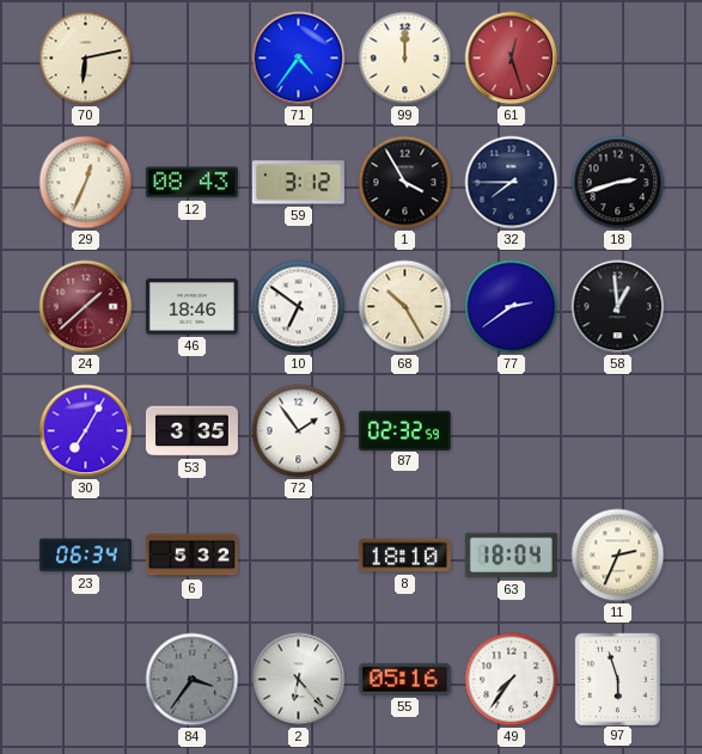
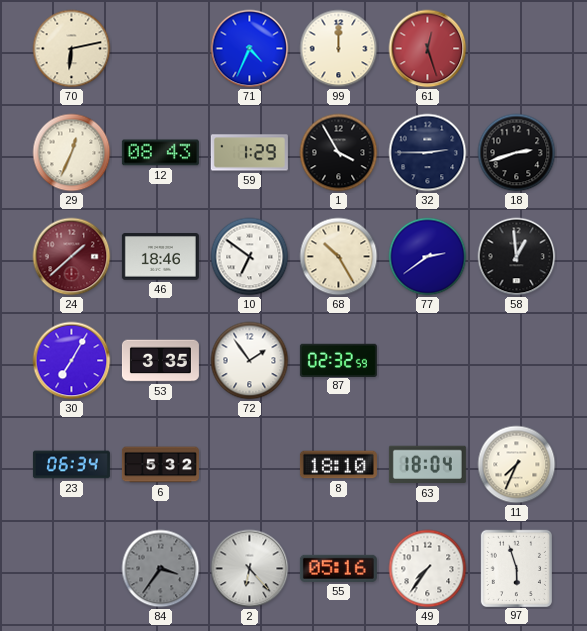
71: 4:36 -> 4:34 (250, 49)
59: 3:12 -> 1:29 (249, 153)
32: 7:45 -> 2:45 (428, 153)
11: 2:34 -> 7:34 (517, 465)
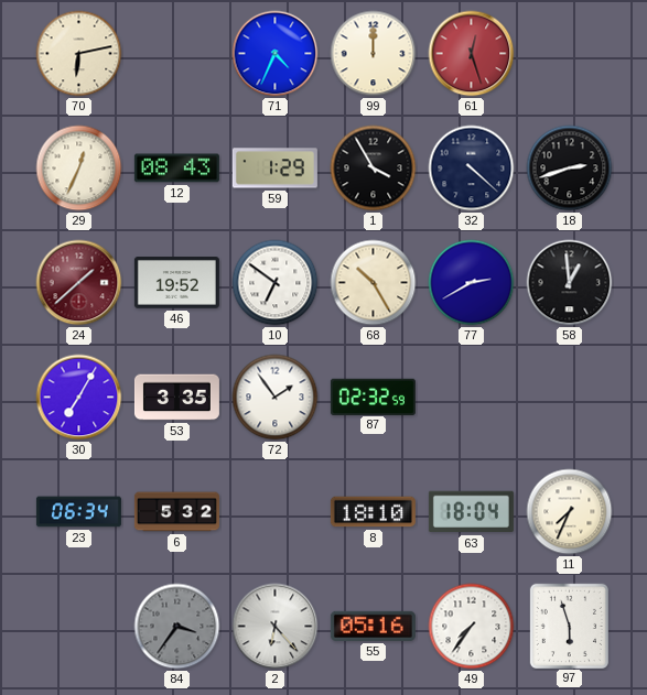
32: 2:45 -> 4:22 (472, 169)
46: 18:46 -> 19:52 (176, 283)
77: 2:39 -> 2:40 (472, 283)
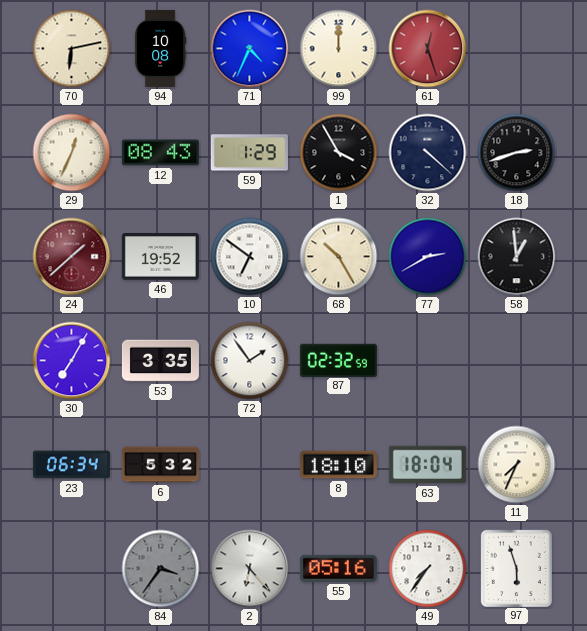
94: none -> 10:08 (160, 48)
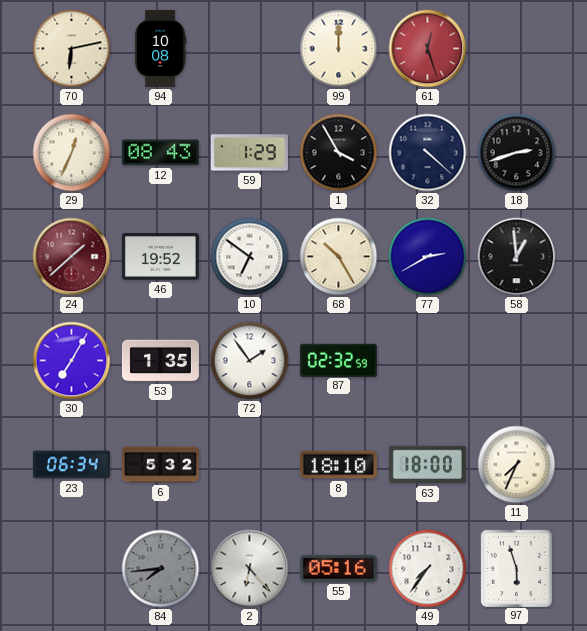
71: 4:34 -> none (250, 49)
53: 3:35 -> 1:35 (160, 361)
63: 18:04 -> 18:00 (427, 465)
84: 3:36 -> 7:44 (161, 569)
